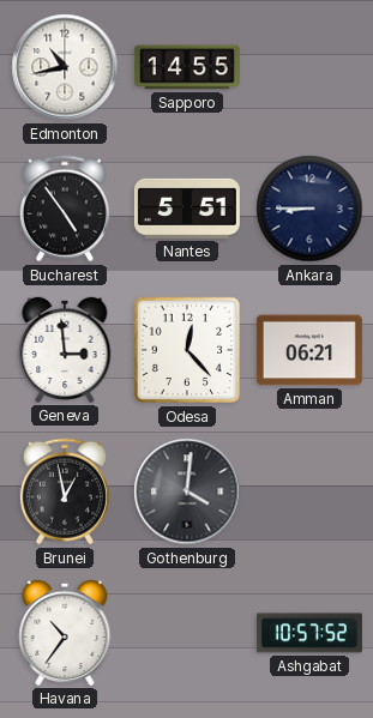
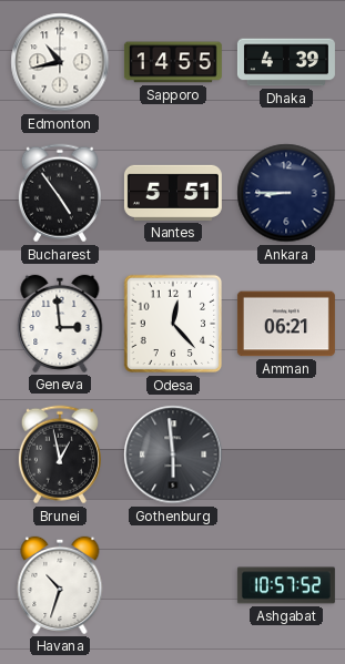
Dhaka: none -> 4:39 (286, 62)
Gothenburg: 4:01 -> 5:59 (173, 454)
Havana: 10:36 -> 10:33 (60, 585)
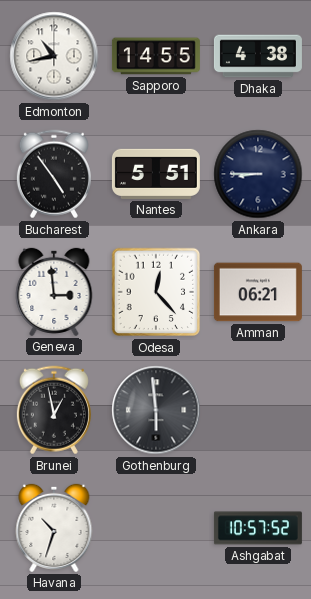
Dhaka: 4:39 -> 4:38 (258, 56)
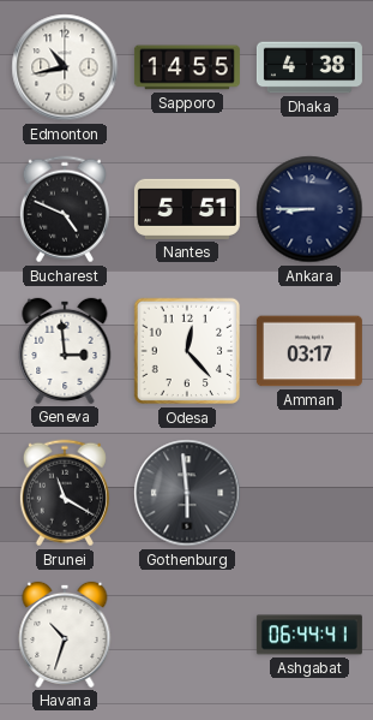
Bucharest: 4:54 -> 4:49 (65, 209)
Amman: 06:21 -> 03:17 (309, 351)
Brunei: 12:58 -> 11:20 (65, 493)
Ashgabat: 10:57 -> 06:44 (309, 635)
